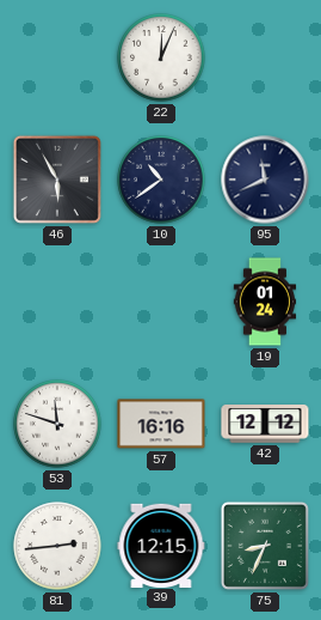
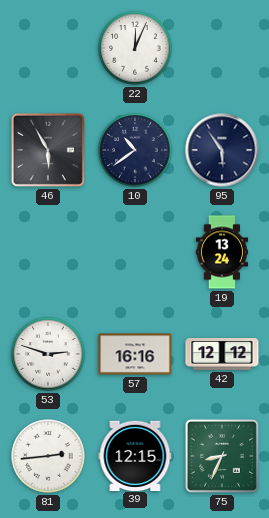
95: 11:41 -> 5:54 (222, 150)
19: 01:24 -> 13:24 (222, 252)
53: 11:48 -> 2:48 (48, 354)
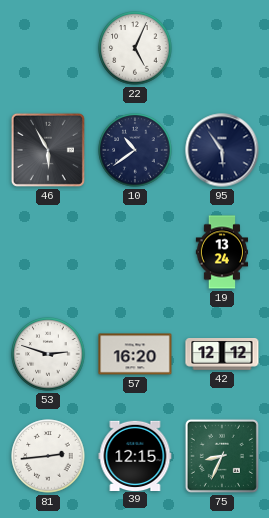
22: 12:04 -> 5:04 (135, 48)
57: 16:16 -> 16:20 (135, 354)
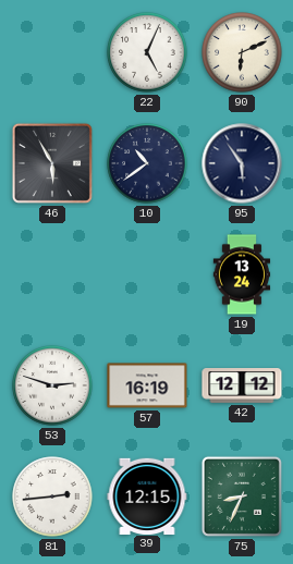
90: none -> 6:11 (242, 52)
57: 16:20 -> 16:19 (147, 385)
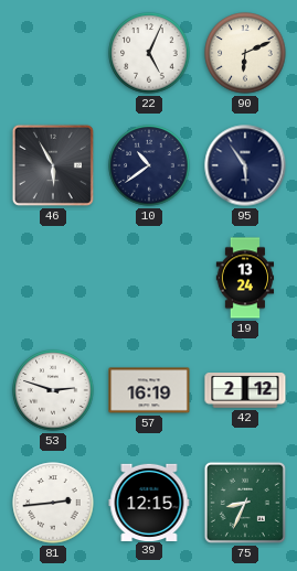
42: 12:12 -> 2:12 (245, 390)
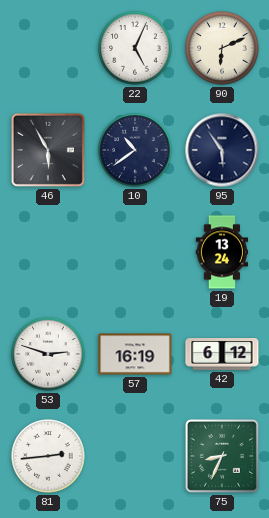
42: 2:12 -> 6:12 (222, 354)
39: 12:15 -> none (149, 502)
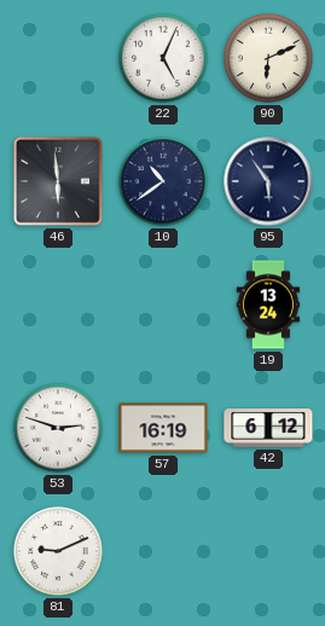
46: 5:55 -> 5:59 (58, 181)
81: 2:44 -> 9:11 (58, 551)
75: 8:34 -> none (222, 456)
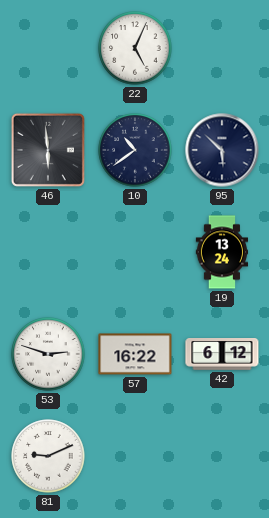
90: 6:11 -> none (268, 58)
95: 5:54 -> 5:52 (222, 150)
57: 16:19 -> 16:22 (135, 354)
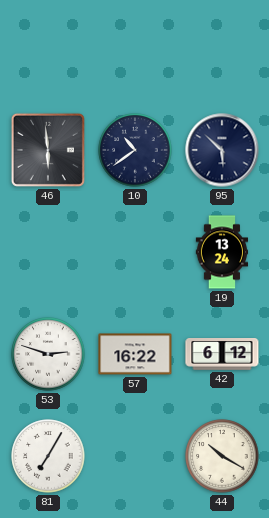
22: 5:04 -> none (135, 48)
81: 9:11 -> 7:05 (48, 456)
44: none -> 10:20 (222, 456)
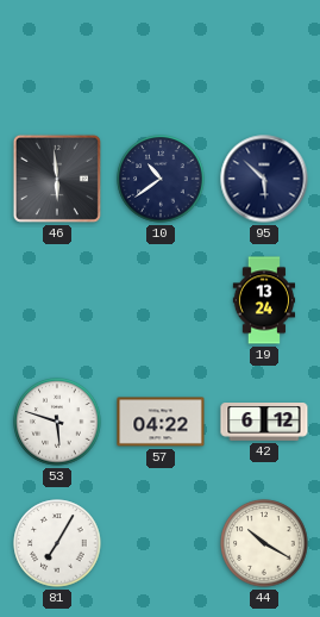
53: 2:48 -> 5:48 (57, 422)
57: 16:22 -> 04:22 (161, 422)
